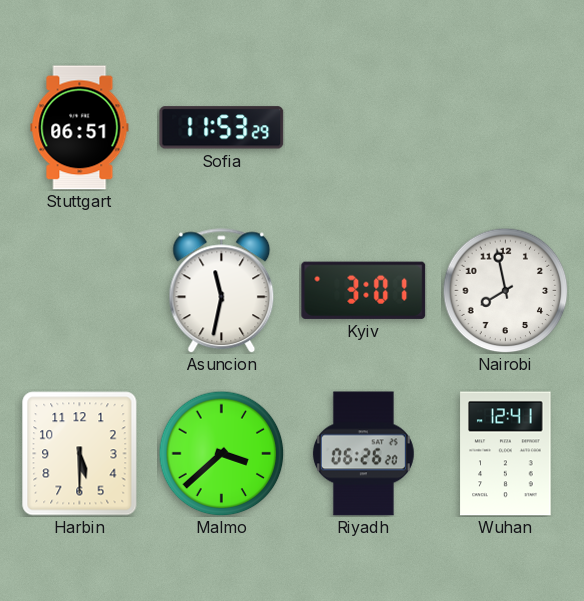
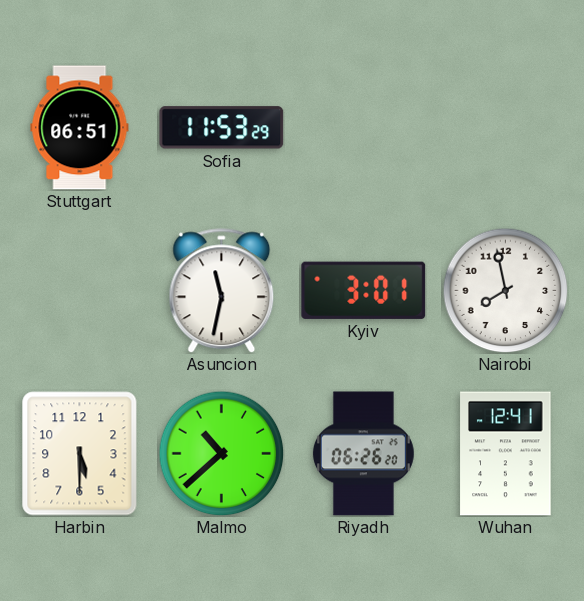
Malmo: 3:38 -> 10:38 (221, 453)
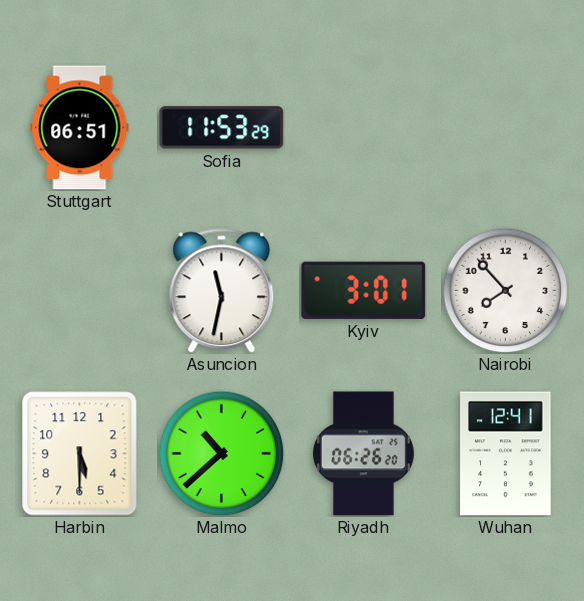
Nairobi: 7:58 -> 7:53 (505, 290)
